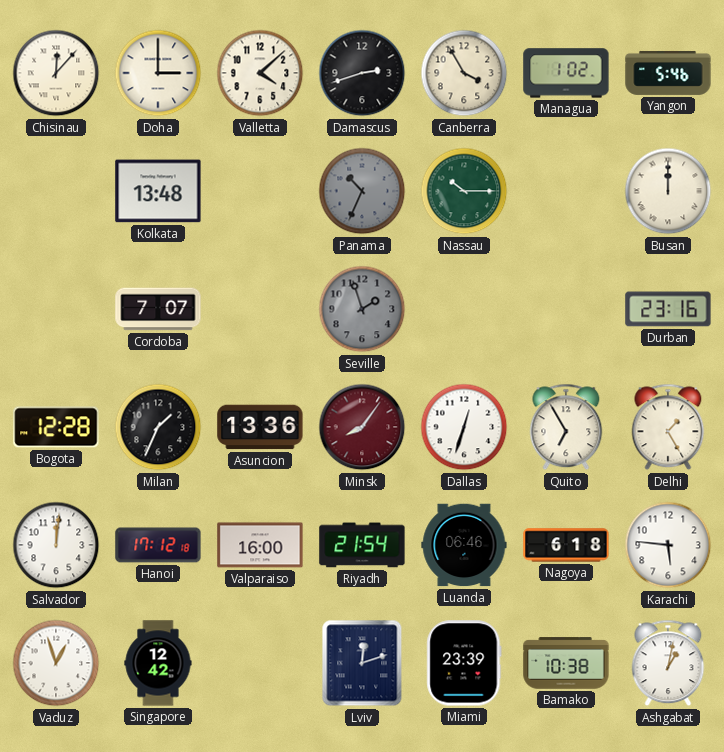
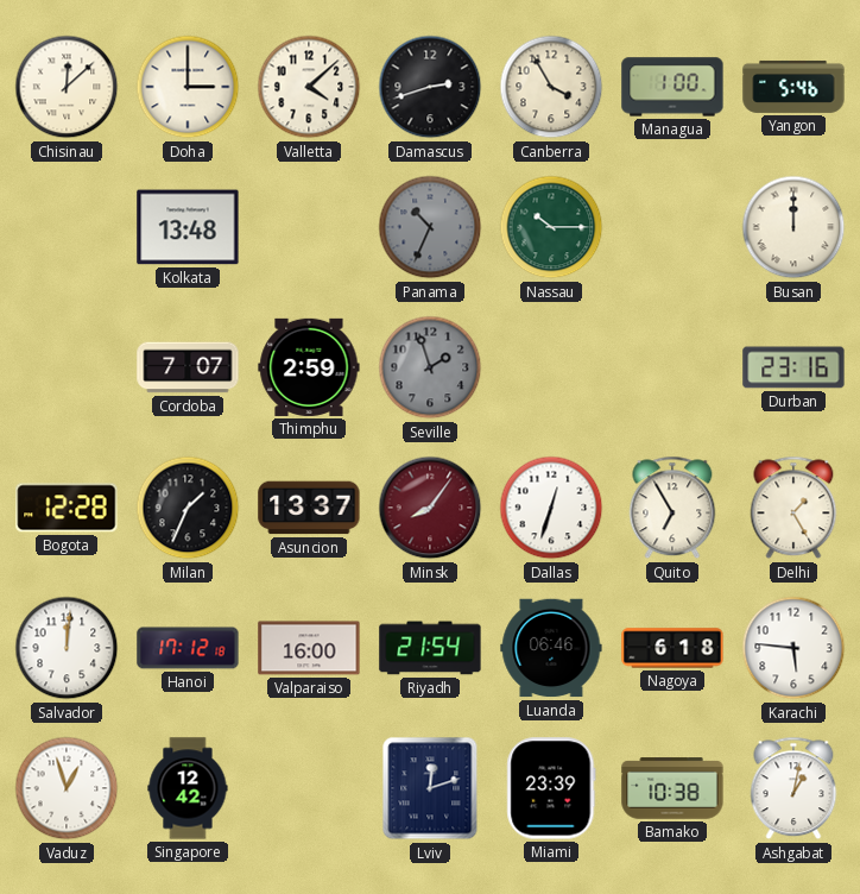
Chisinau: 12:07 -> 12:08 (67, 87)
Managua: 1:02 -> 1:00 (672, 87)
Thimphu: none -> 2:59 (309, 367)
Asuncion: 13:36 -> 13:37 (309, 508)
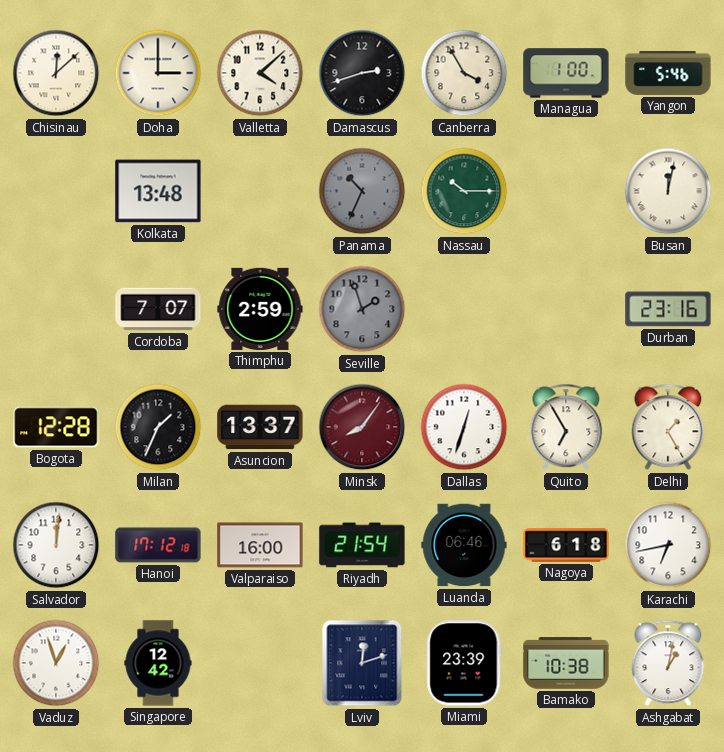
Busan: 12:00 -> 12:02 (668, 191)
Karachi: 5:46 -> 6:43 (668, 545)
